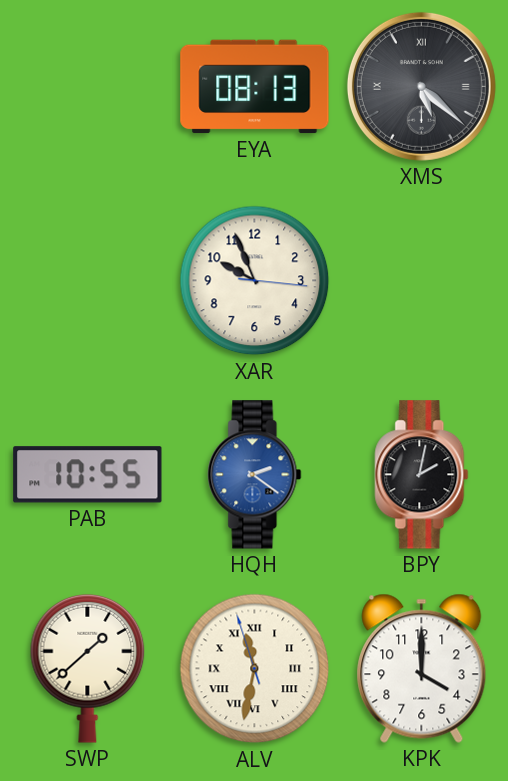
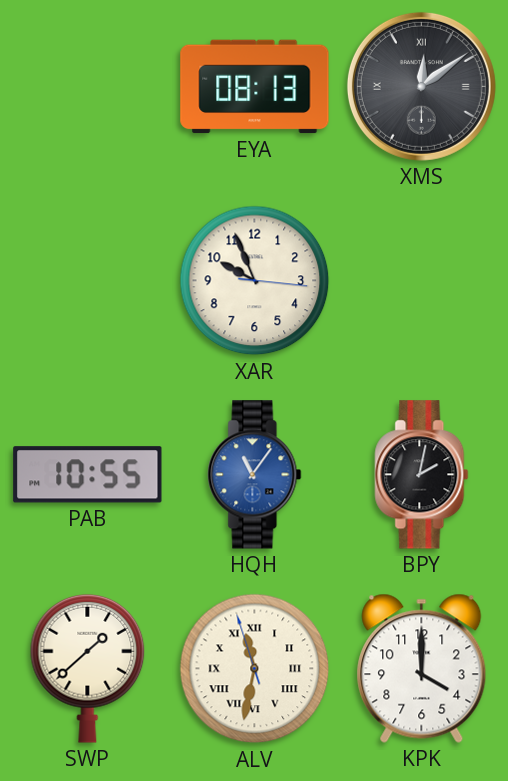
XMS: 5:22 -> 12:09 (421, 86)
HQH: 2:21 -> 11:06 (255, 475)
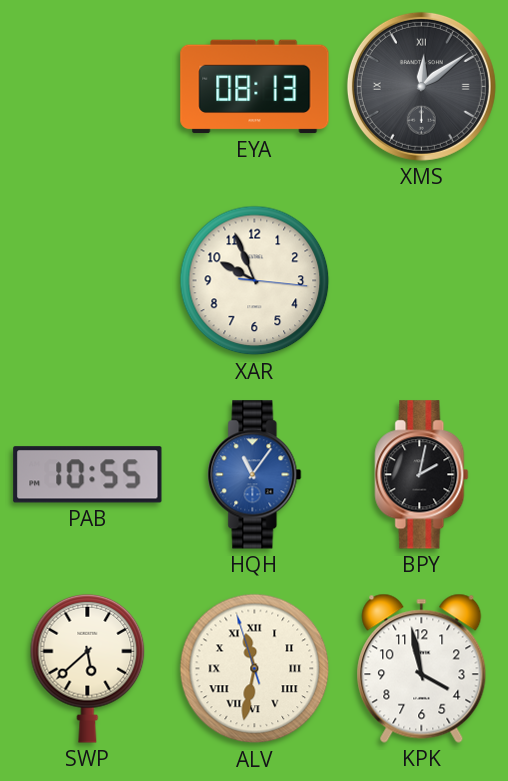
SWP: 1:38 -> 5:38 (88, 668)
KPK: 4:00 -> 3:58 (422, 668)
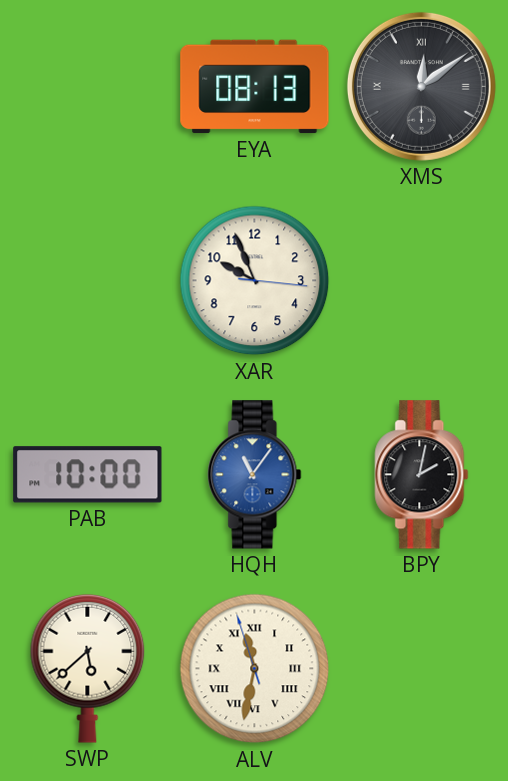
PAB: 10:55 -> 10:00 (88, 475)
KPK: 3:58 -> none (422, 668)
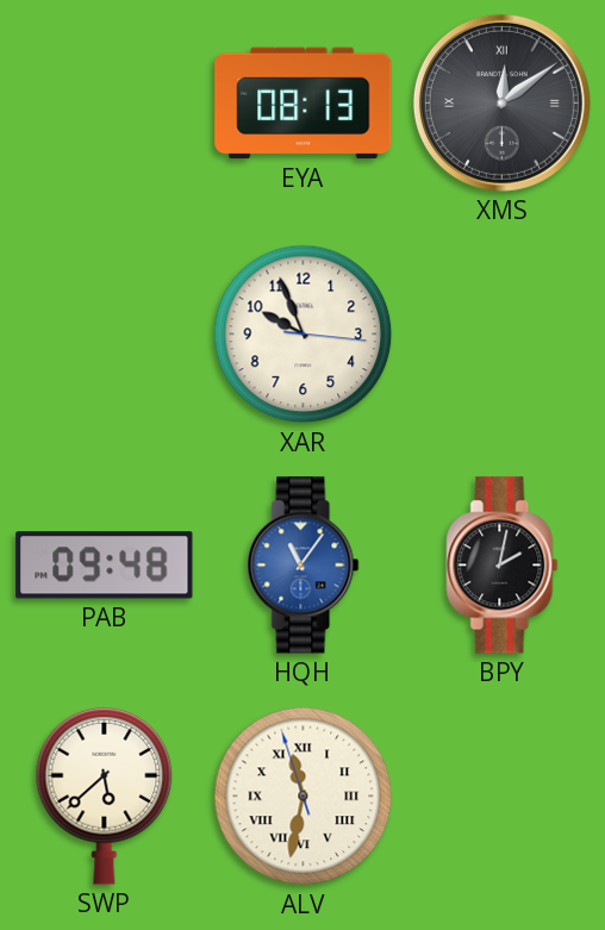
PAB: 10:00 -> 09:48 (105, 566)
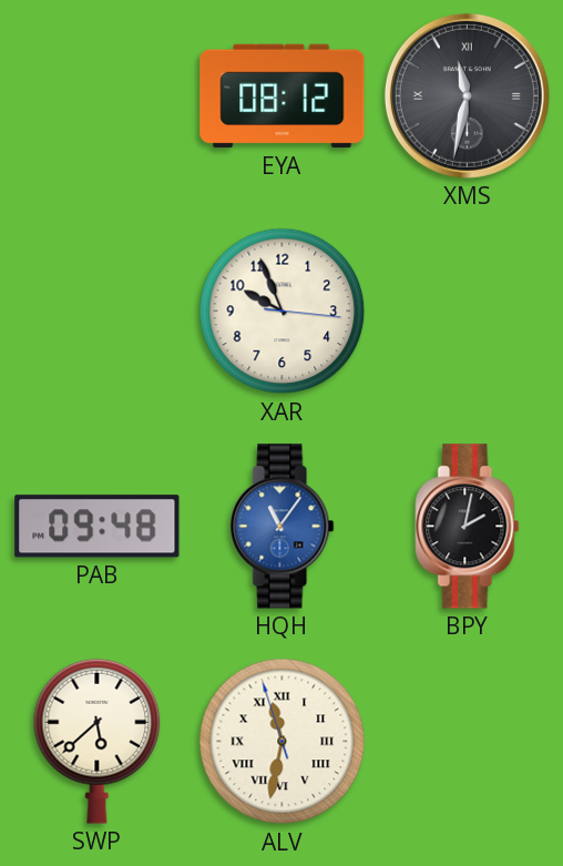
EYA: 08:13 -> 08:12 (283, 96)
XMS: 12:09 -> 11:32 (467, 95)
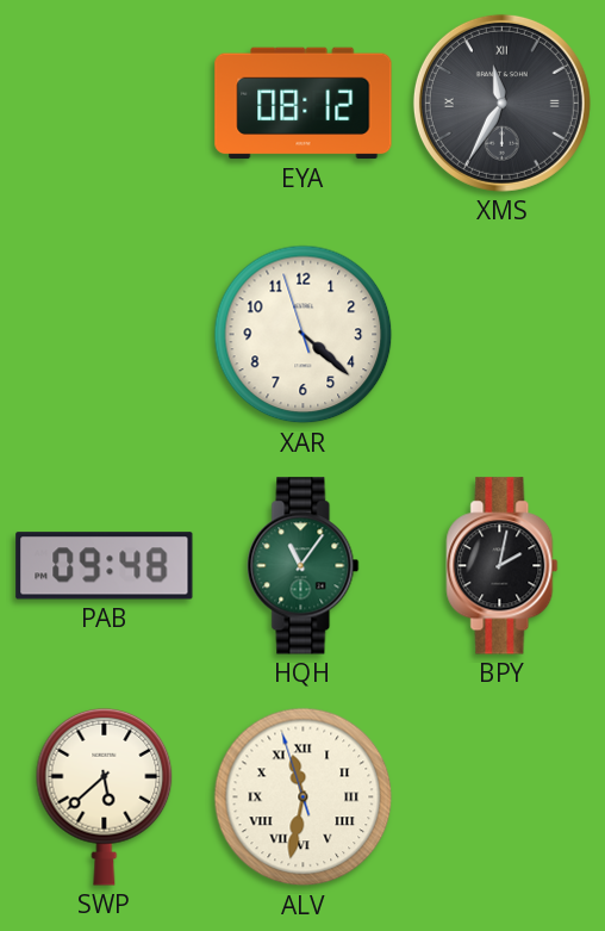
XMS: 11:32 -> 11:35 (501, 103)
XAR: 9:56 -> 4:21 (304, 335)
HQH dial: blue -> green (304, 566)
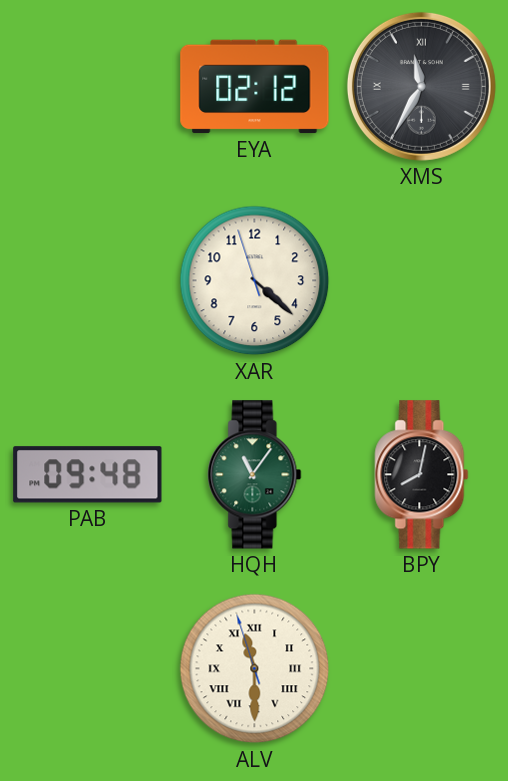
EYA: 08:12 -> 02:12 (255, 87)
BPY: 2:02 -> 8:02 (422, 475)
SWP: 5:38 -> none (105, 796)
ALV: 11:31 -> 11:29 (255, 669)
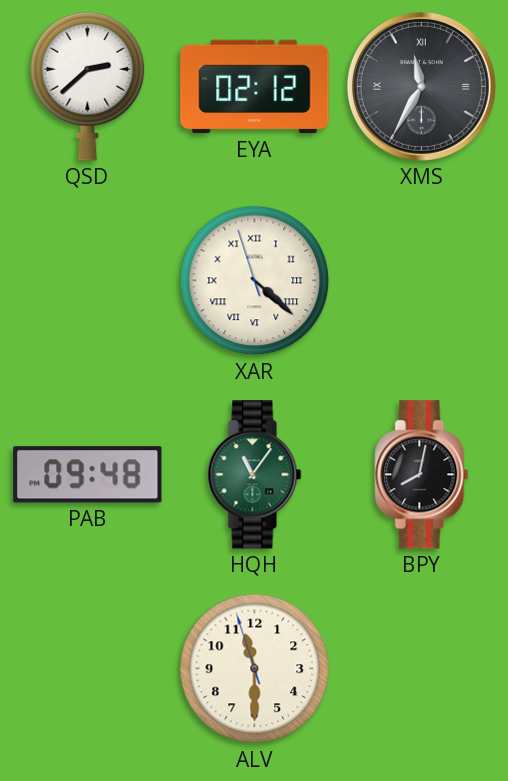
QSD: none -> 2:38 (88, 86)
XAR numerals: Arabic -> Roman (255, 281)
ALV numerals: Roman -> Arabic (255, 669)
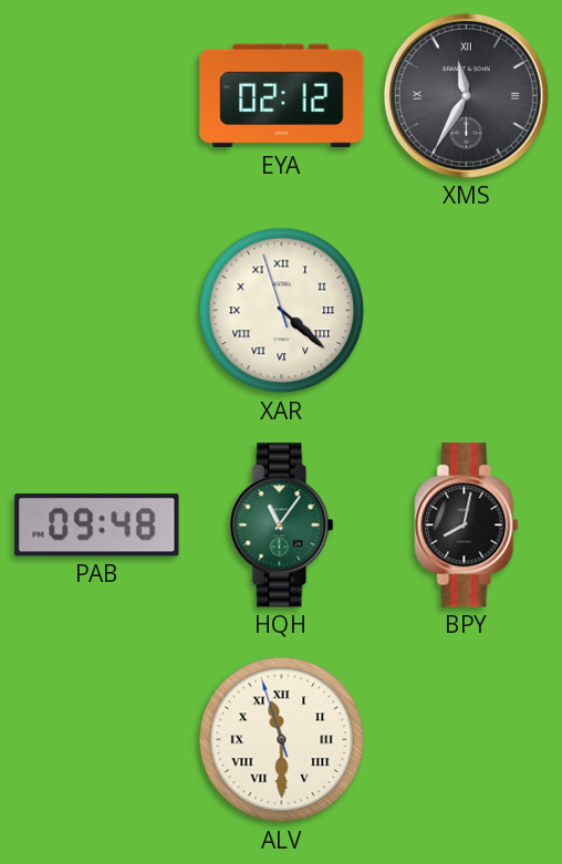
QSD: 2:38 -> none (88, 86)
ALV numerals: Arabic -> Roman (282, 740)
